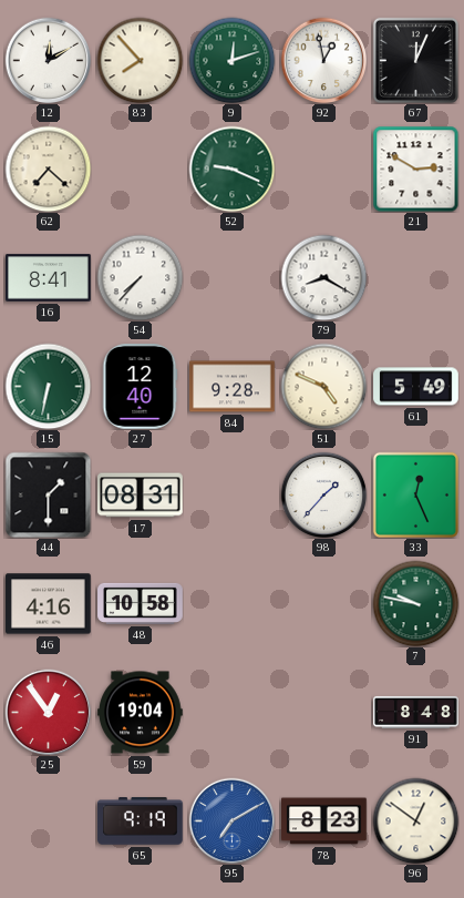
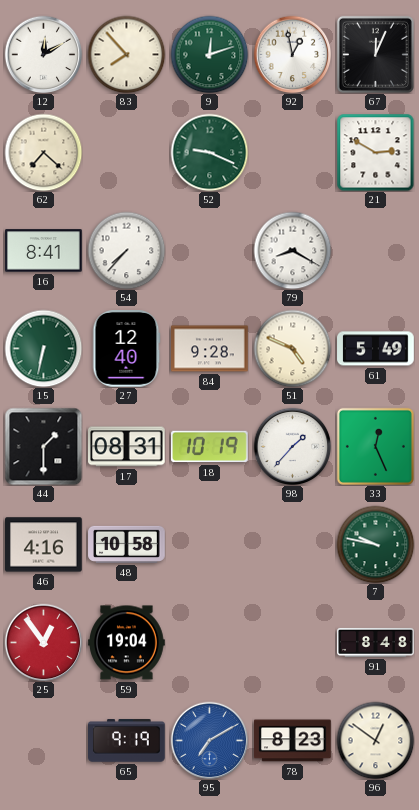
18: none -> 10:19 (210, 447)
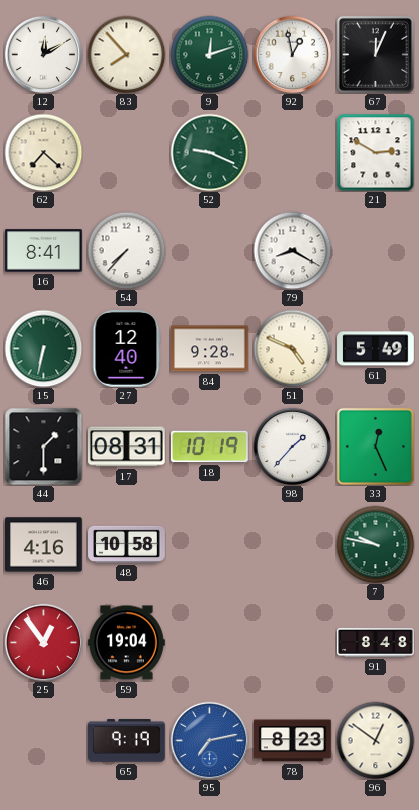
95: 7:10 -> 7:13 (209, 740)
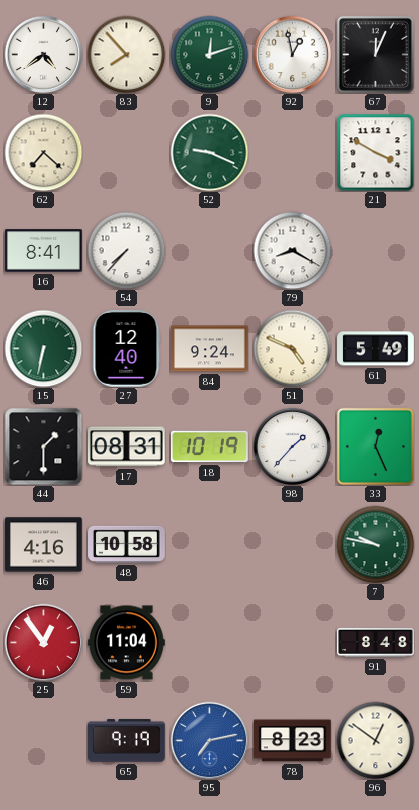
12: 12:10 -> 4:39 (43, 54)
21: 2:50 -> 3:50 (375, 152)
84: 9:28 -> 9:24 (210, 349)
59: 19:04 -> 11:04 (127, 643)
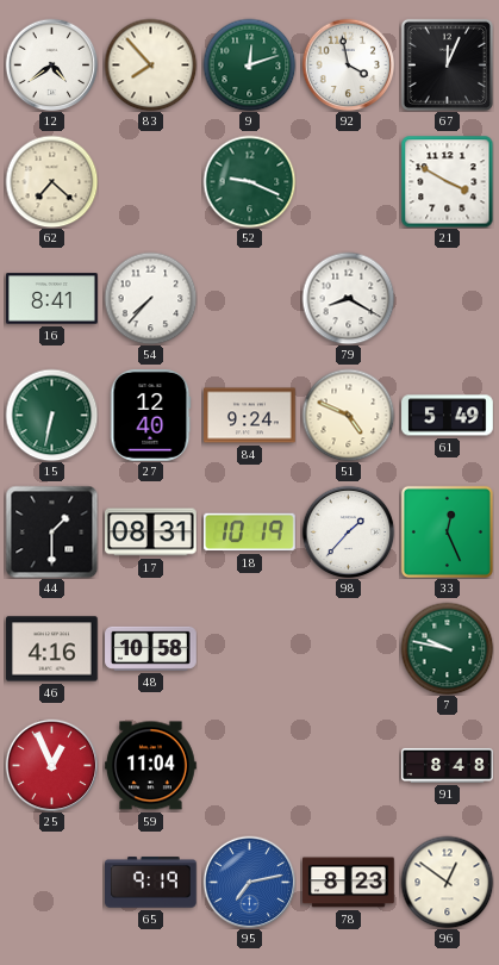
92: 12:58 -> 3:58 (348, 64)
25: 12:54 -> 12:56 (51, 765)
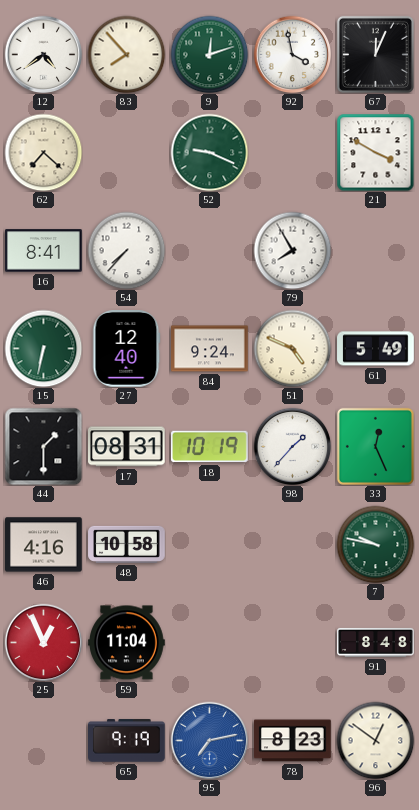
79: 8:20 -> 7:55 (292, 250)
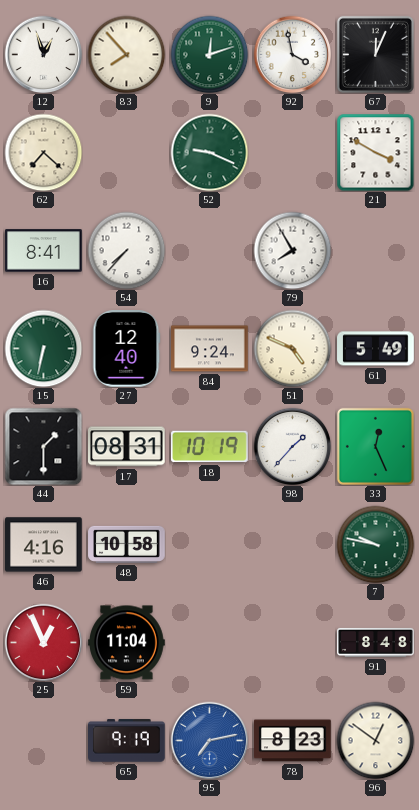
12: 4:39 -> 12:57 (43, 54)
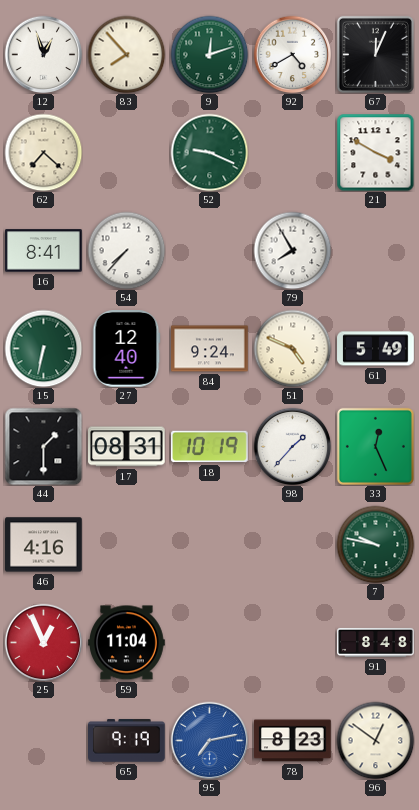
92: 3:58 -> 4:40 (292, 54)
48: 10:58 -> none (127, 544)
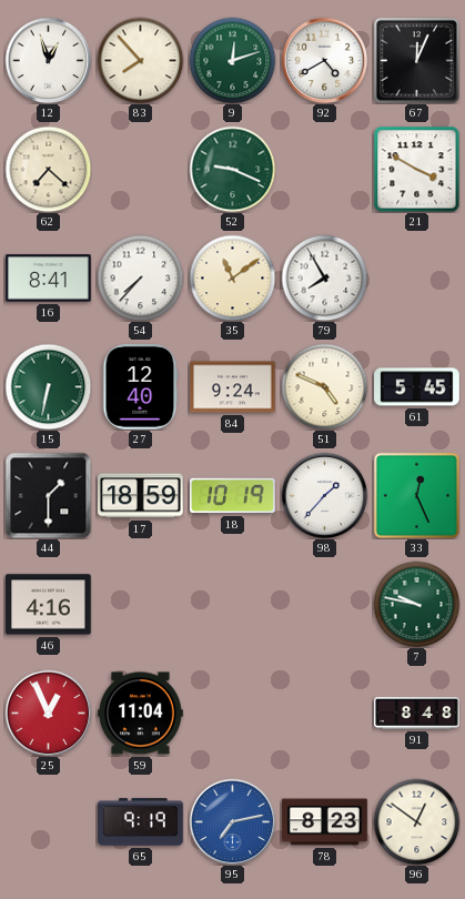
35: none -> 11:09 (232, 277)
61: 5:49 -> 5:45 (417, 387)
17: 08:31 -> 18:59 (141, 496)
